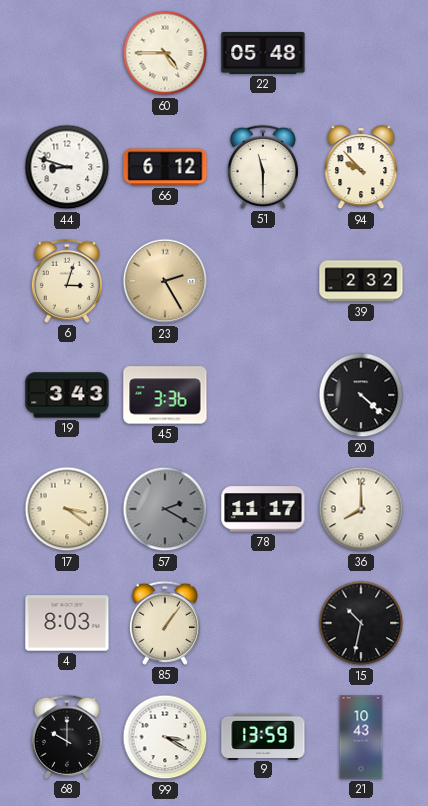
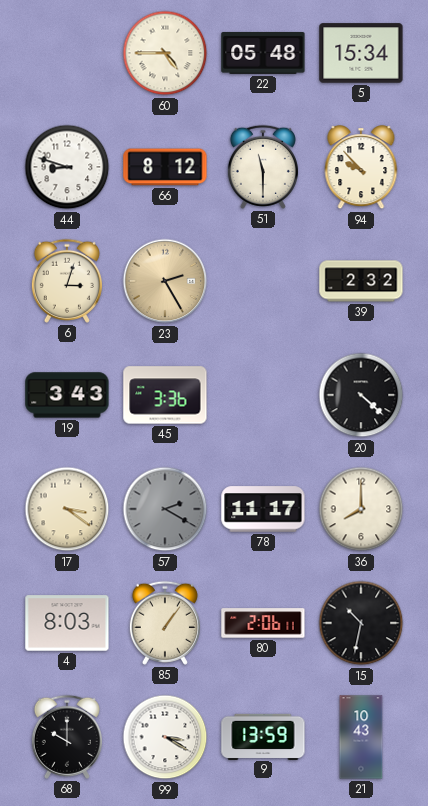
5: none -> 15:34 (361, 53)
66: 6:12 -> 8:12 (165, 167)
80: none -> 2:06 (263, 623)
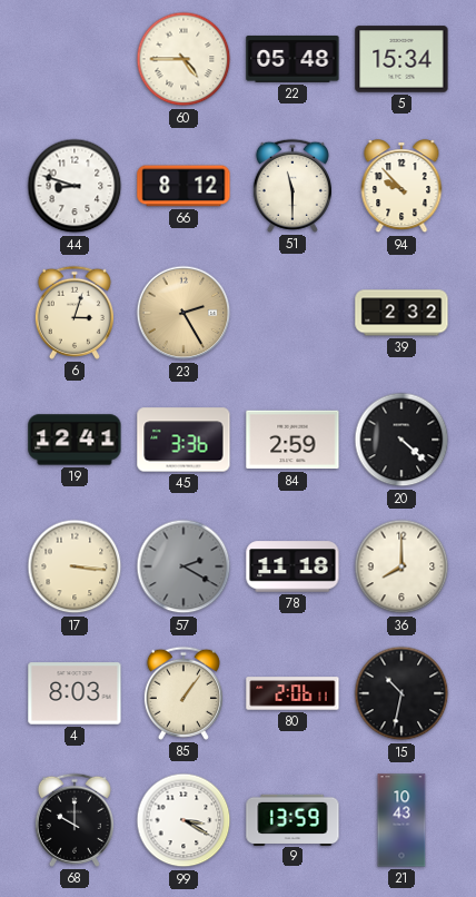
19: 3:43 -> 12:41 (75, 440)
84: none -> 2:59 (292, 440)
17: 3:21 -> 3:16 (75, 566)
78: 11:17 -> 11:18 (292, 566)
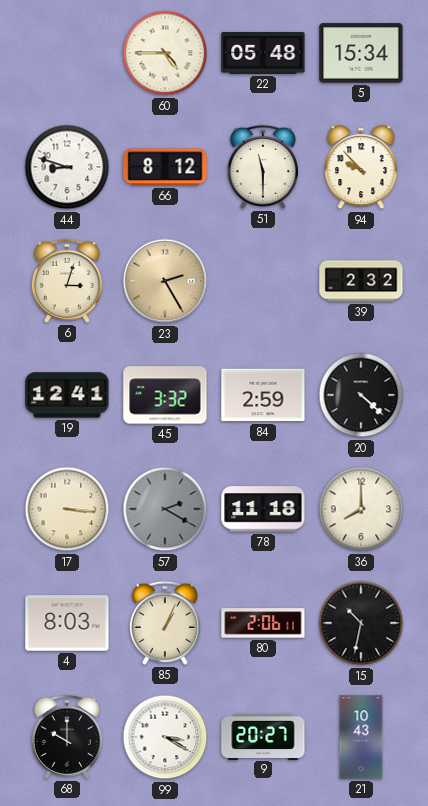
45: 3:36 -> 3:32 (165, 395)
85: 1:06 -> 1:04 (165, 623)
9: 13:59 -> 20:27 (263, 736)
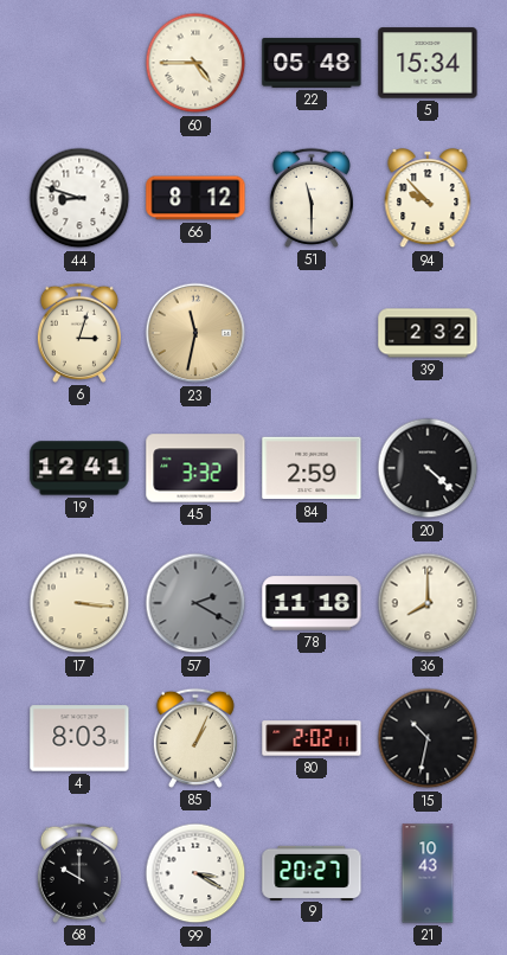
23: 2:25 -> 11:32 (195, 333)
80: 2:06 -> 2:02 (312, 738)
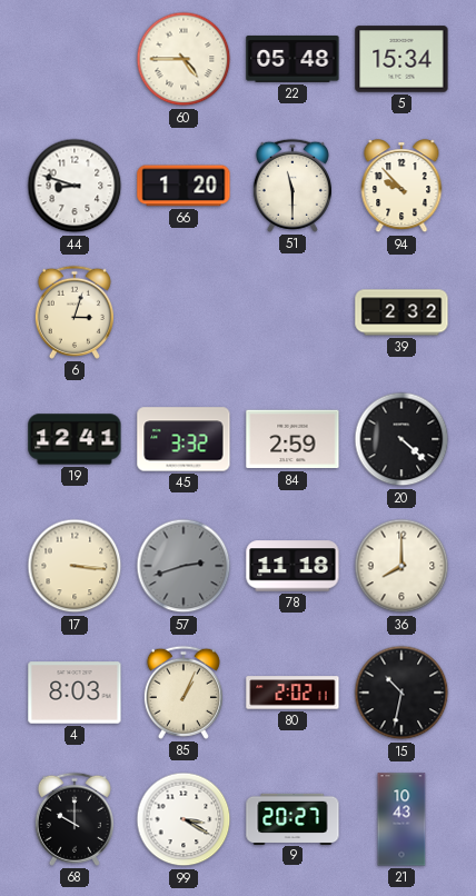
66: 8:12 -> 1:20 (184, 186)
23: 11:32 -> none (195, 333)
57: 2:20 -> 2:42 (184, 566)
